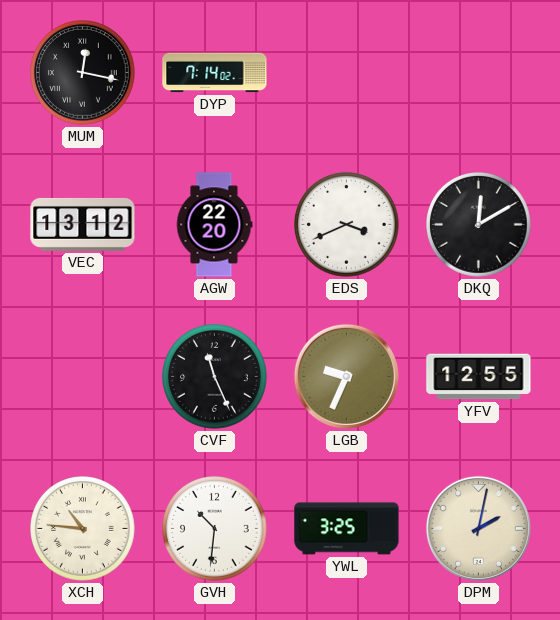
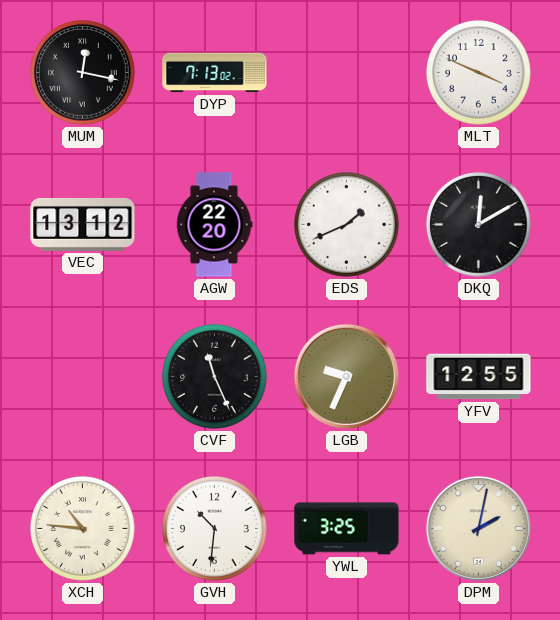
DYP: 7:14 -> 7:13 (215, 73)
MLT: none -> 3:49 (479, 73)
EDS: 3:41 -> 1:41 (347, 225)
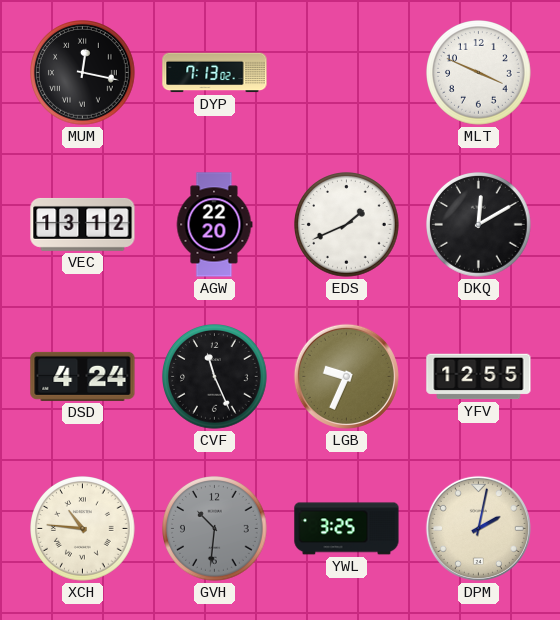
DSD: none -> 4:24 (83, 376)
GVH dial: white -> grey (215, 529)
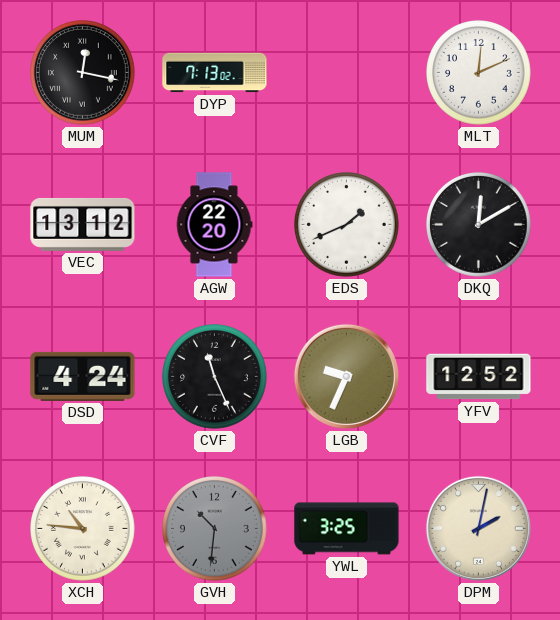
MLT: 3:49 -> 12:11 (479, 73)
YFV: 12:55 -> 12:52 (479, 377)
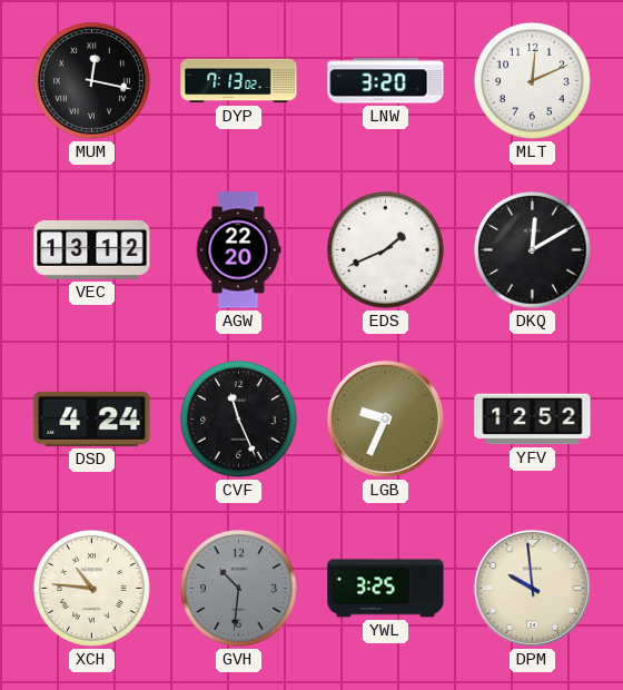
LNW: none -> 3:20 (386, 81)
DPM: 2:02 -> 9:59 (532, 588)
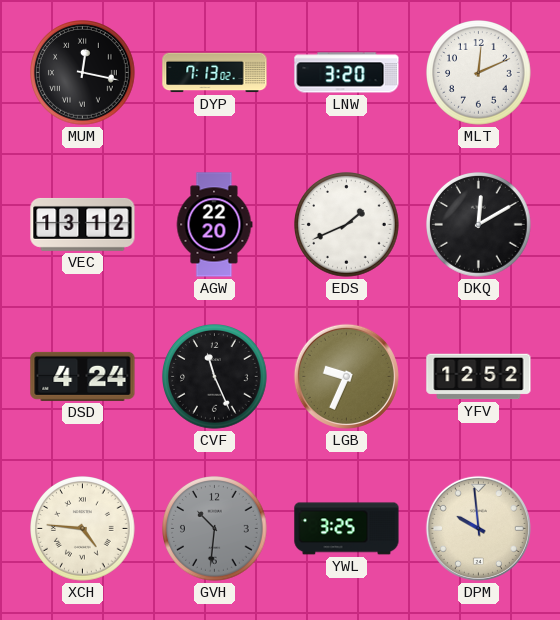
XCH: 10:46 -> 4:46 (83, 529)
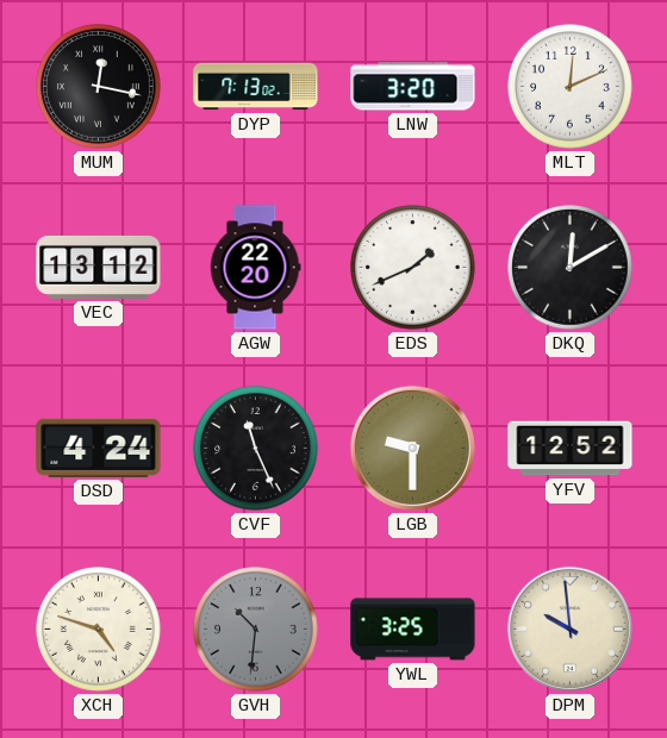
LGB: 9:34 -> 9:30 (412, 448)
XCH: 4:46 -> 4:48 (99, 630)
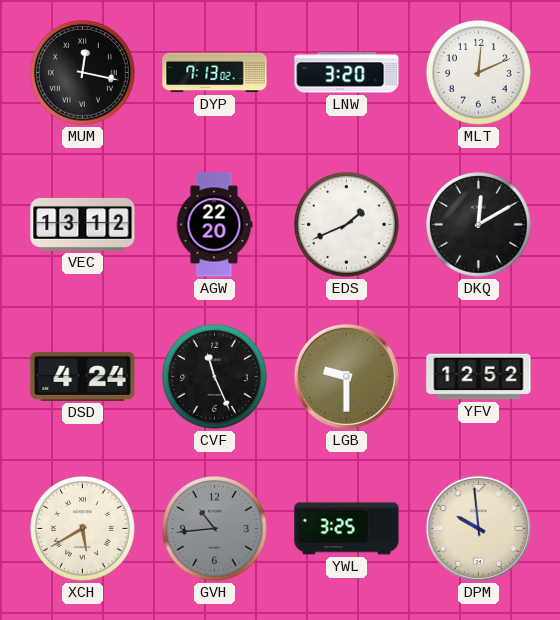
XCH: 4:48 -> 5:40 (83, 529)
GVH: 10:31 -> 10:44 (215, 529)
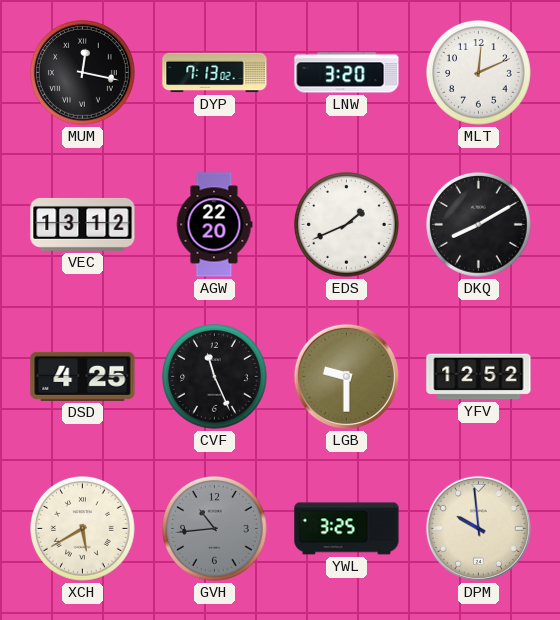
DKQ: 12:10 -> 8:10 (479, 225)
DSD: 4:24 -> 4:25 (83, 376)
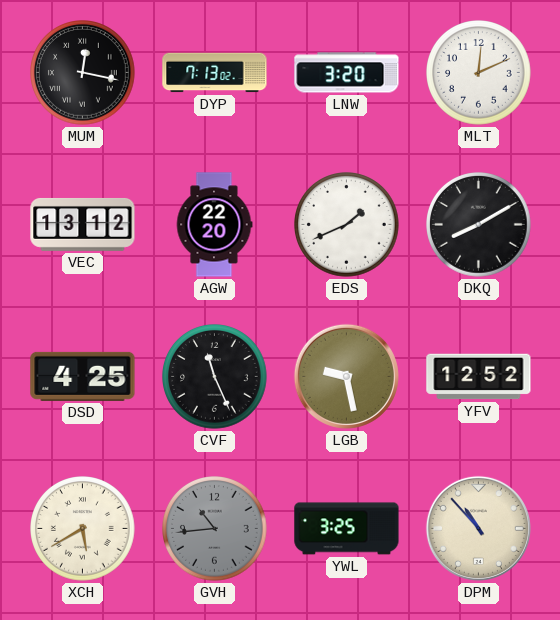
LGB: 9:30 -> 9:28 (346, 376)
DPM: 9:59 -> 10:53 (478, 528)
